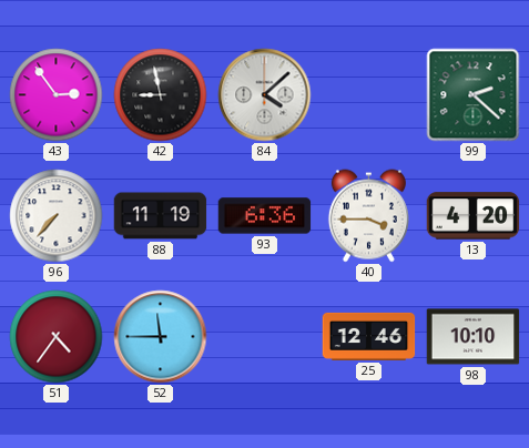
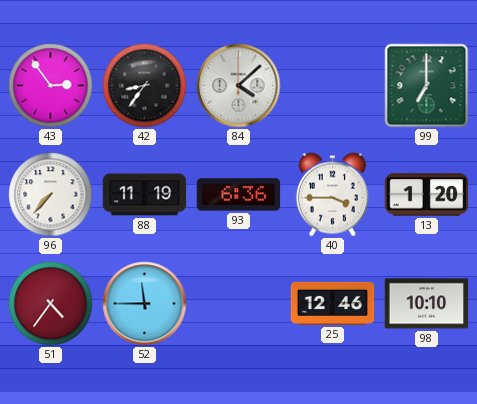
42: 8:58 -> 8:36 (145, 86)
99: 2:22 -> 7:00 (427, 86)
13: 4:20 -> 1:20 (427, 195)
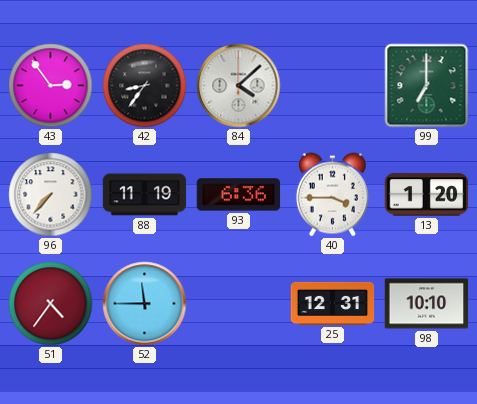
25: 12:46 -> 12:31 (333, 303)
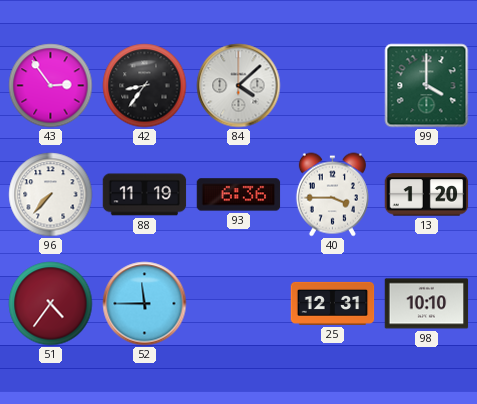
99: 7:00 -> 4:00 (427, 86)
